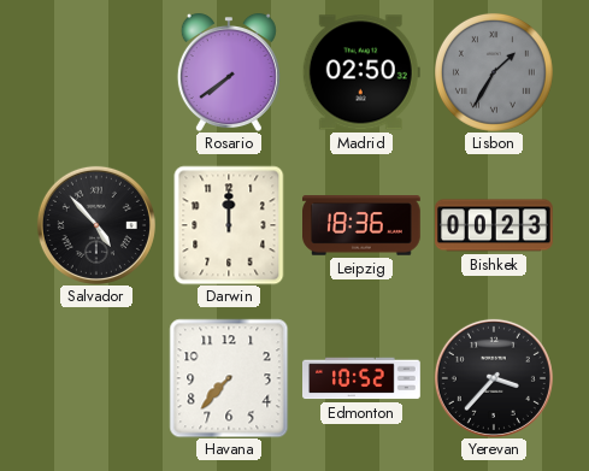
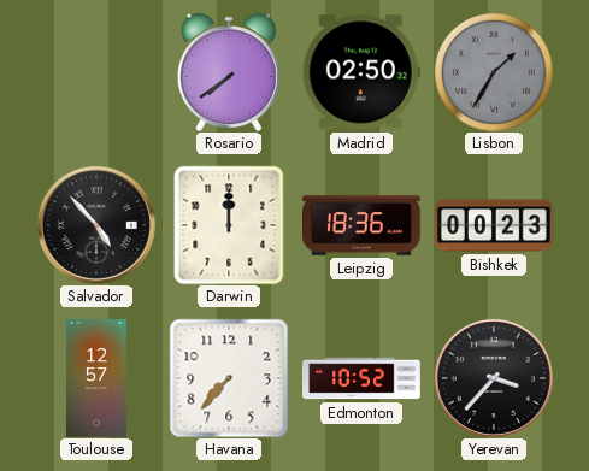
Toulouse: none -> 12:57 (98, 378)
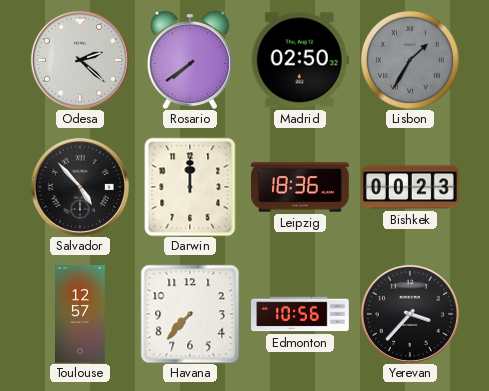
Odesa: none -> 2:22 (80, 60)
Edmonton: 10:52 -> 10:56 (301, 314)
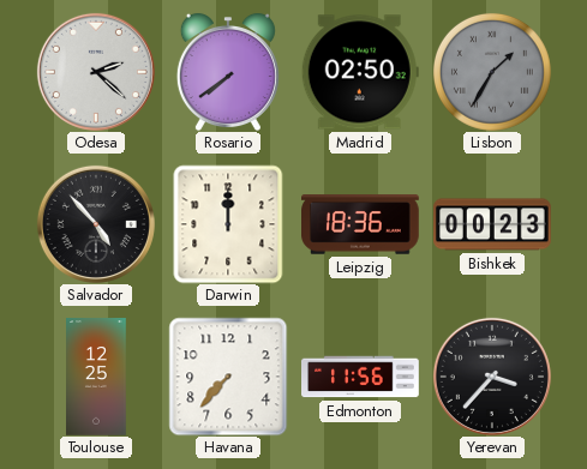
Toulouse: 12:57 -> 12:25 (97, 377)
Edmonton: 10:56 -> 11:56 (361, 377)
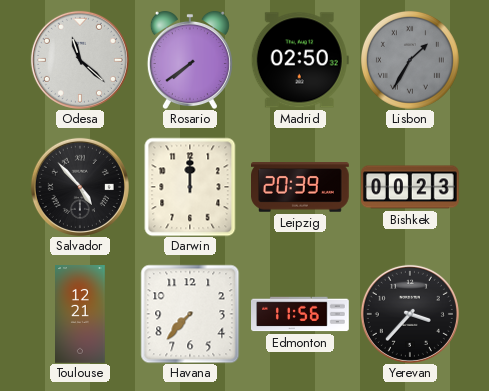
Odesa: 2:22 -> 11:22 (80, 60)
Leipzig: 18:36 -> 20:39 (301, 187)
Toulouse: 12:25 -> 12:21 (81, 314)
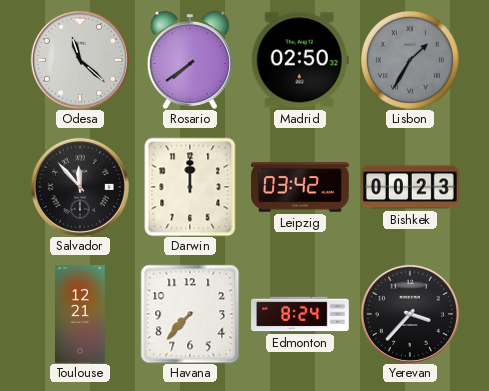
Salvador: 4:53 -> 11:53 (80, 187)
Leipzig: 20:39 -> 03:42 (301, 187)
Edmonton: 11:56 -> 8:24 (301, 314)
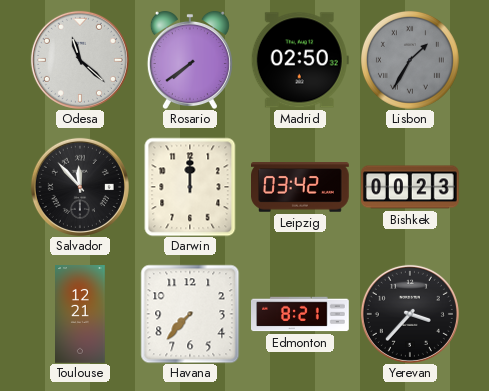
Edmonton: 8:24 -> 8:21 (301, 314)
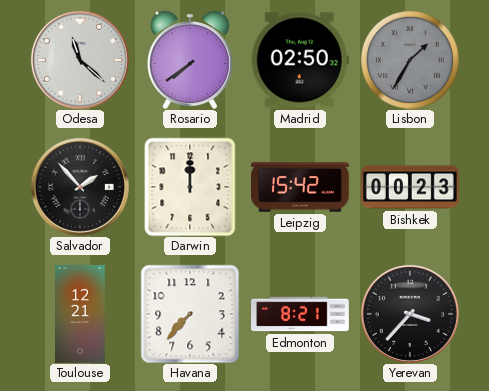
Salvador: 11:53 -> 1:53 (80, 187)
Leipzig: 03:42 -> 15:42 (301, 187)
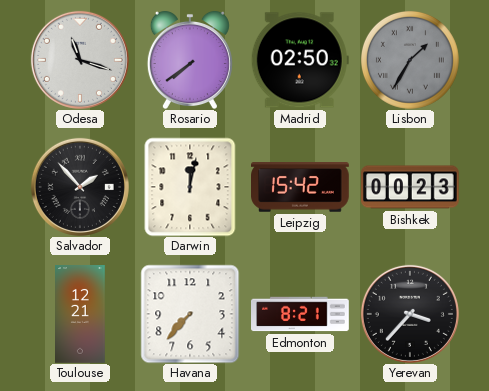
Odesa: 11:22 -> 11:18 (80, 60)
Darwin: 12:00 -> 12:02 (190, 187)
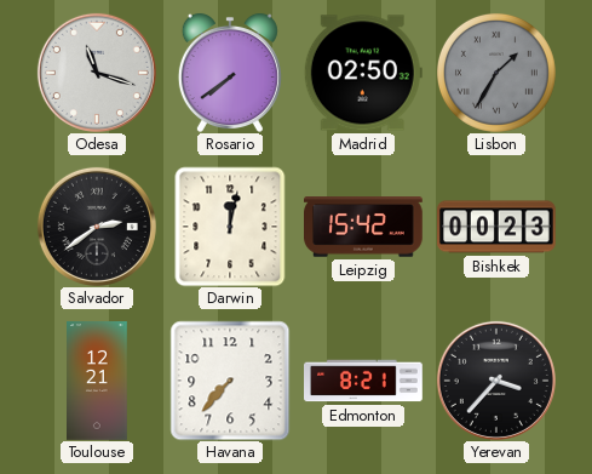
Salvador: 1:53 -> 2:39 (97, 227)
